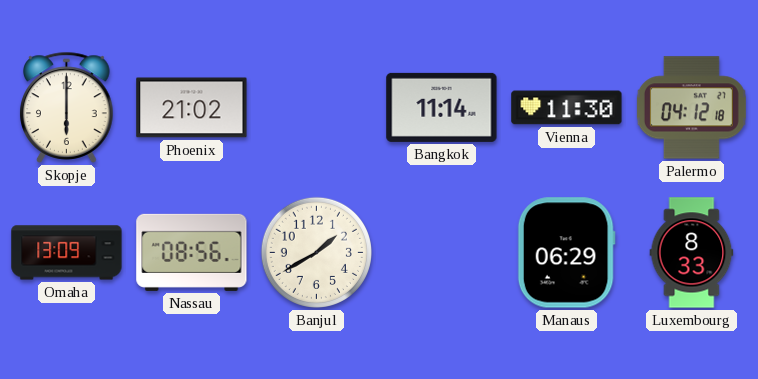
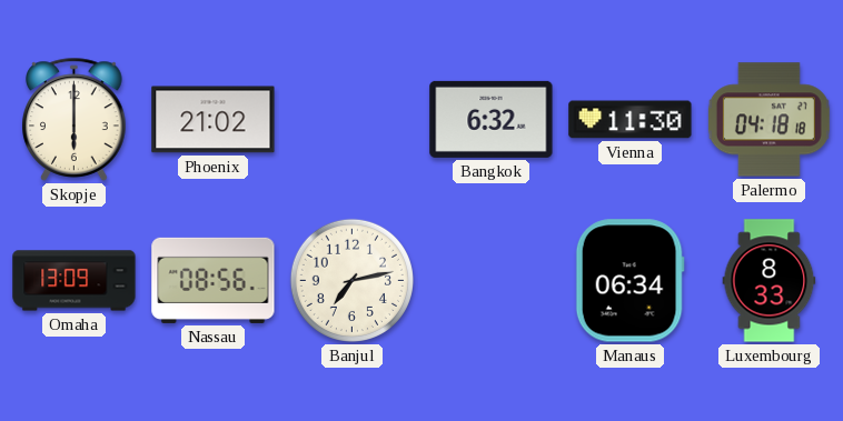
Bangkok: 11:14 -> 6:32 (492, 119)
Palermo: 04:12 -> 04:18 (768, 120)
Banjul: 1:40 -> 7:13 (351, 280)
Manaus: 06:29 -> 06:34 (629, 281)
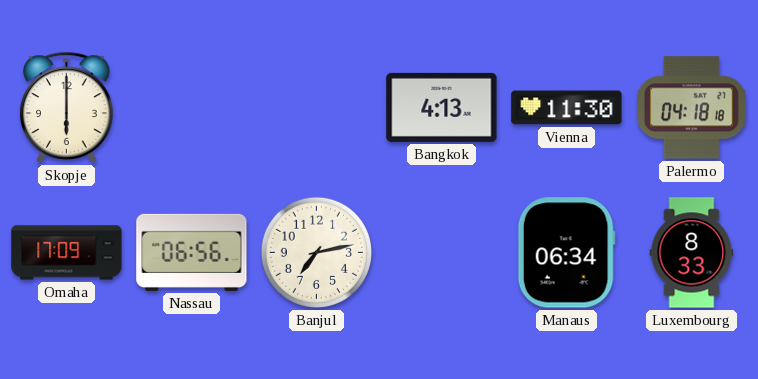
Phoenix: 21:02 -> none (214, 120)
Bangkok: 6:32 -> 4:13 (442, 107)
Omaha: 13:09 -> 17:09 (67, 253)
Nassau: 08:56 -> 06:56 (192, 252)
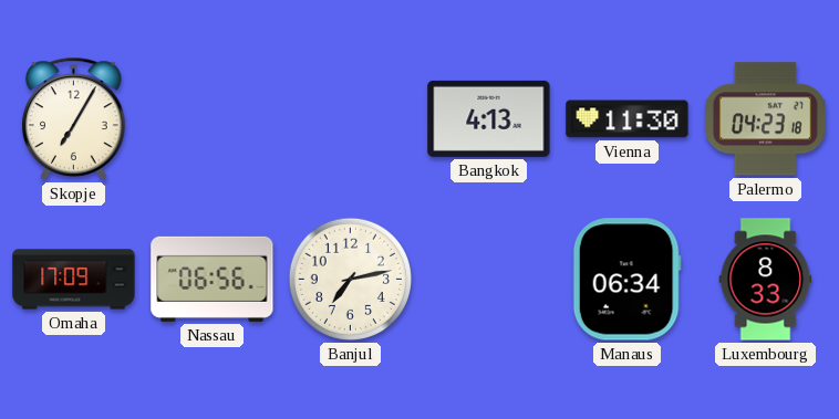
Skopje: 6:00 -> 7:05 (74, 118)
Palermo: 04:18 -> 04:23 (765, 119)
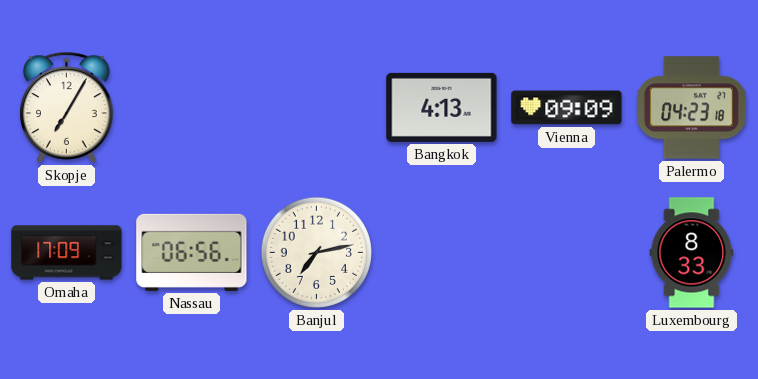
Vienna: 11:30 -> 09:09 (567, 108)
Manaus: 06:34 -> none (626, 280)
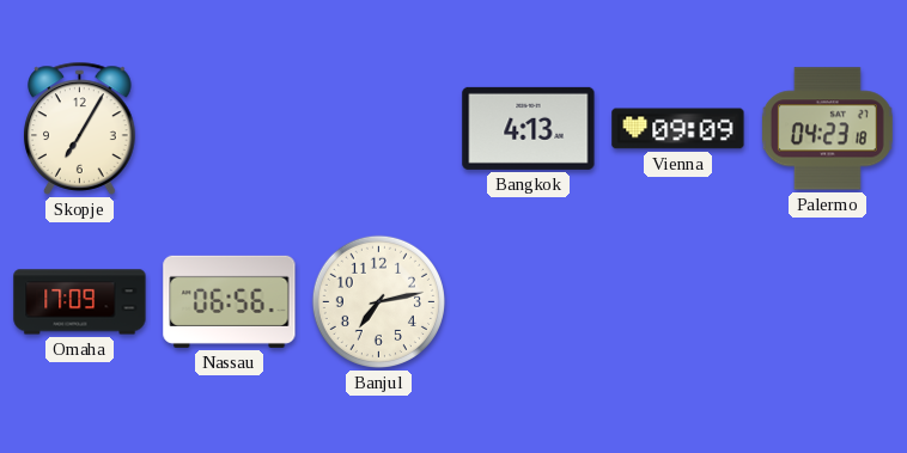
Luxembourg: 8:33 -> none (692, 253)
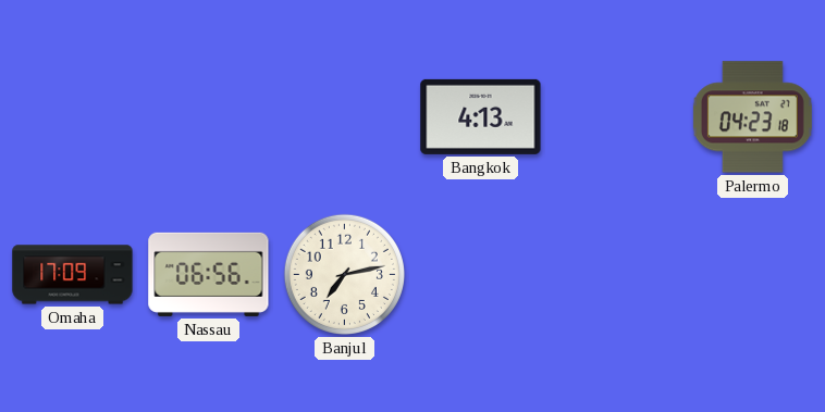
Skopje: 7:05 -> none (80, 128)
Vienna: 09:09 -> none (678, 129)
